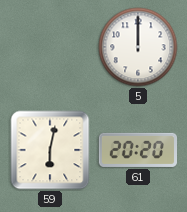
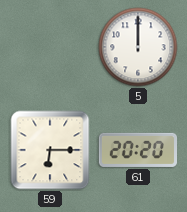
59: 6:02 -> 6:15 (50, 150)
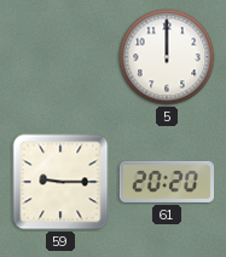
59: 6:15 -> 9:15 (60, 182)
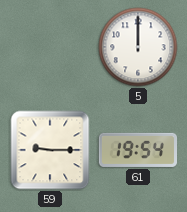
61: 20:20 -> 19:54 (137, 150)
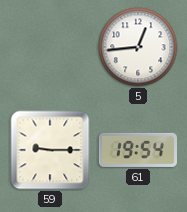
5: 12:00 -> 12:44 (138, 47)
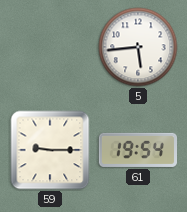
5: 12:44 -> 5:44 (138, 47)
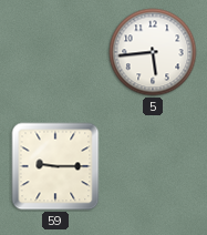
61: 19:54 -> none (137, 150)
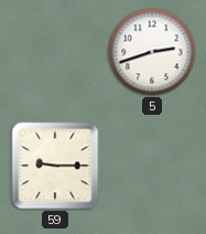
5: 5:44 -> 2:42 (152, 52)
